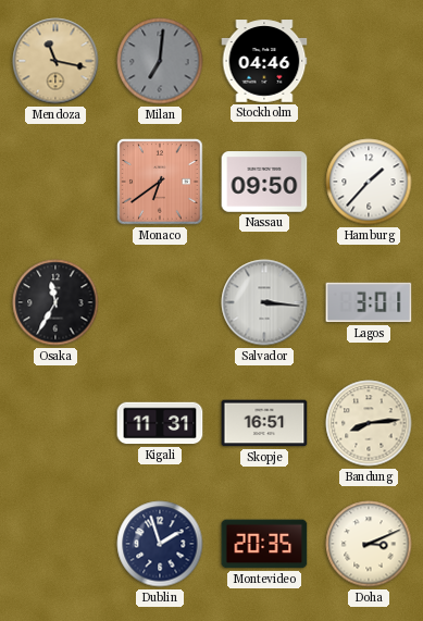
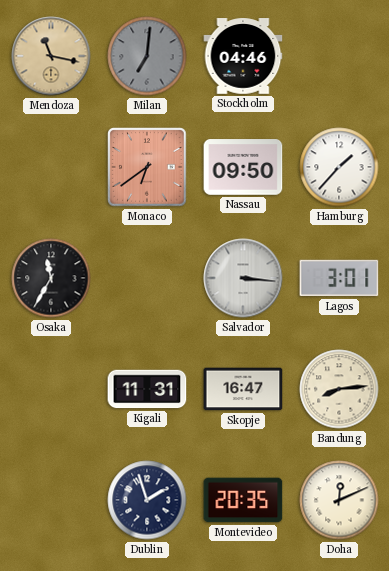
Skopje: 16:51 -> 16:47 (243, 389)
Doha: 3:11 -> 12:11 (339, 500)
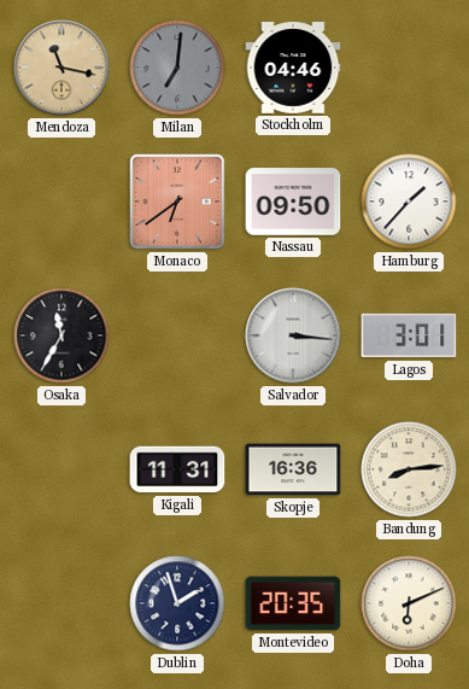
Skopje: 16:47 -> 16:36 (293, 469)
Doha: 12:11 -> 6:11 (409, 603)
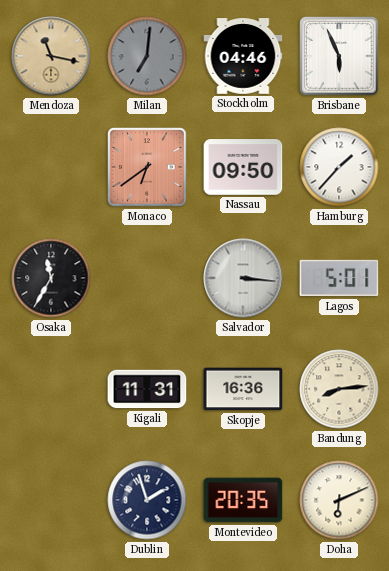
Brisbane: none -> 5:56 (339, 56)
Lagos: 3:01 -> 5:01 (339, 278)
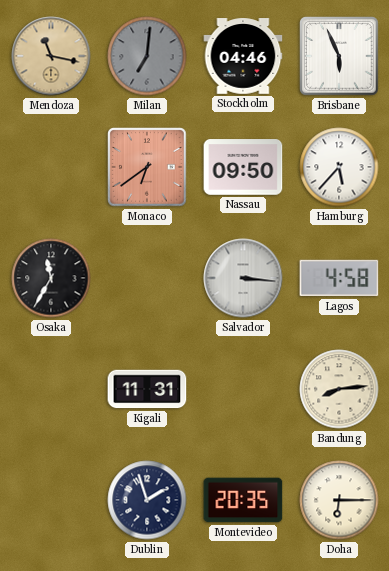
Hamburg: 1:37 -> 5:37 (339, 167)
Lagos: 5:01 -> 4:58 (339, 278)
Skopje: 16:36 -> none (243, 389)
Doha: 6:11 -> 6:15 (339, 500)
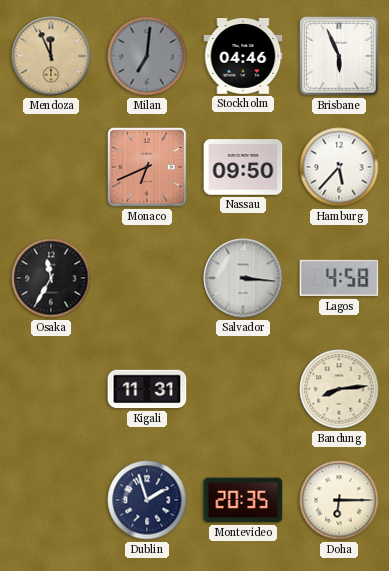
Mendoza: 11:17 -> 11:56 (51, 56)
Monaco: 6:39 -> 6:41 (147, 167)
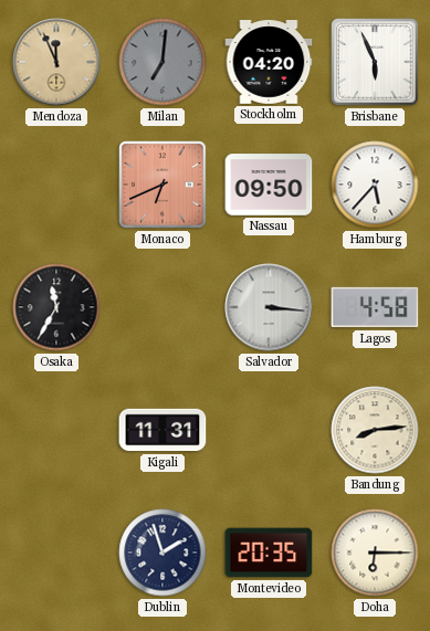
Stockholm: 04:46 -> 04:20 (269, 62)
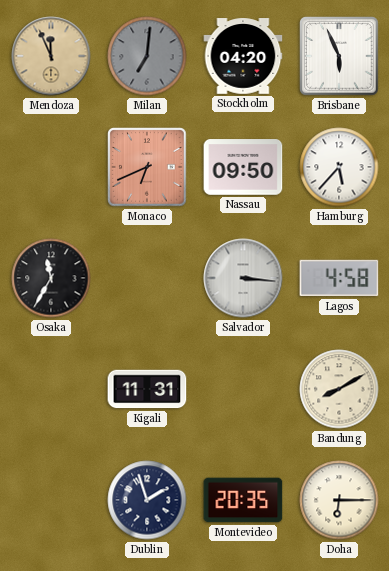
Bandung: 8:14 -> 8:10 (339, 389)
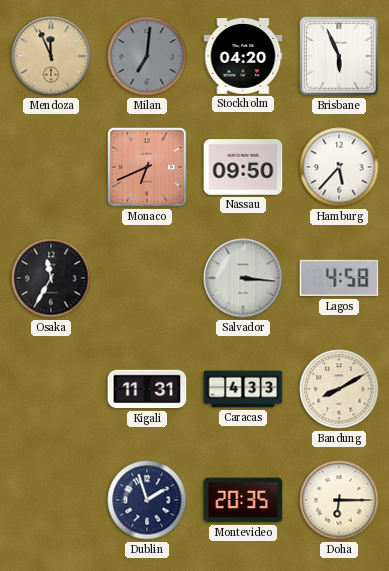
Caracas: none -> 4:33 (243, 389)
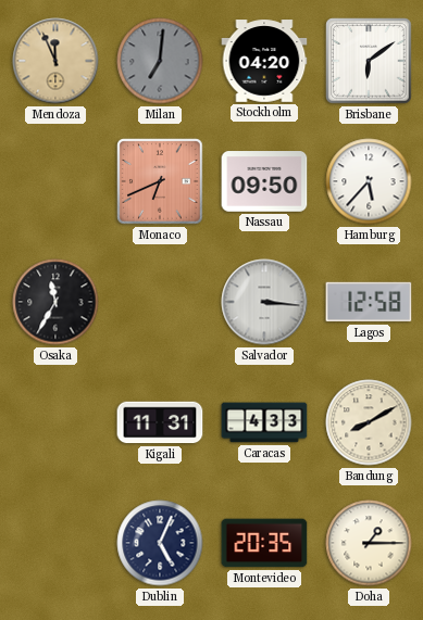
Brisbane: 5:56 -> 6:09 (369, 61)
Lagos: 4:58 -> 12:58 (369, 302)
Dublin: 1:57 -> 5:04 (160, 543)
Doha: 6:15 -> 1:15 (369, 543)
